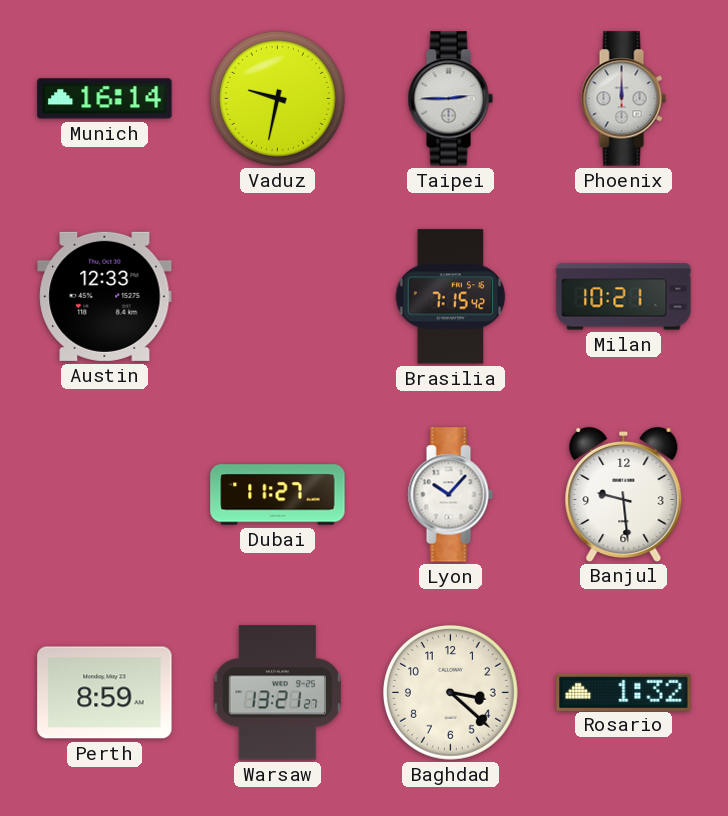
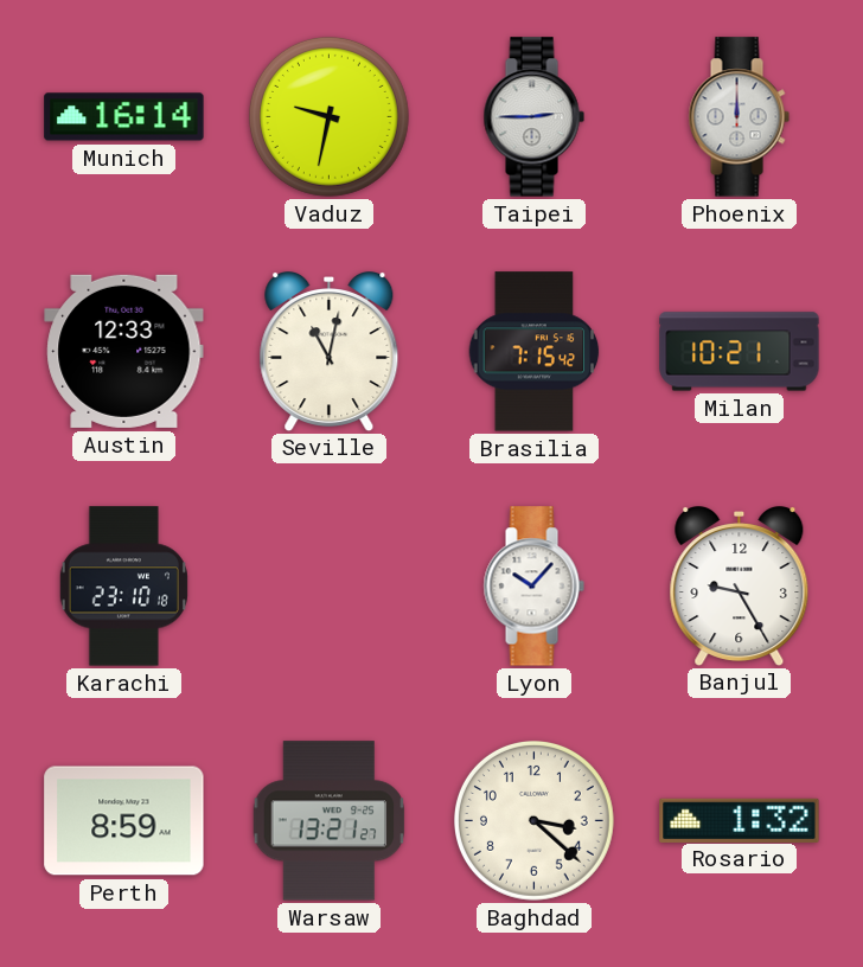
Seville: none -> 11:02 (330, 352)
Karachi: none -> 23:10 (123, 587)
Dubai: 11:27 -> none (278, 495)
Banjul: 9:29 -> 9:25 (740, 587)
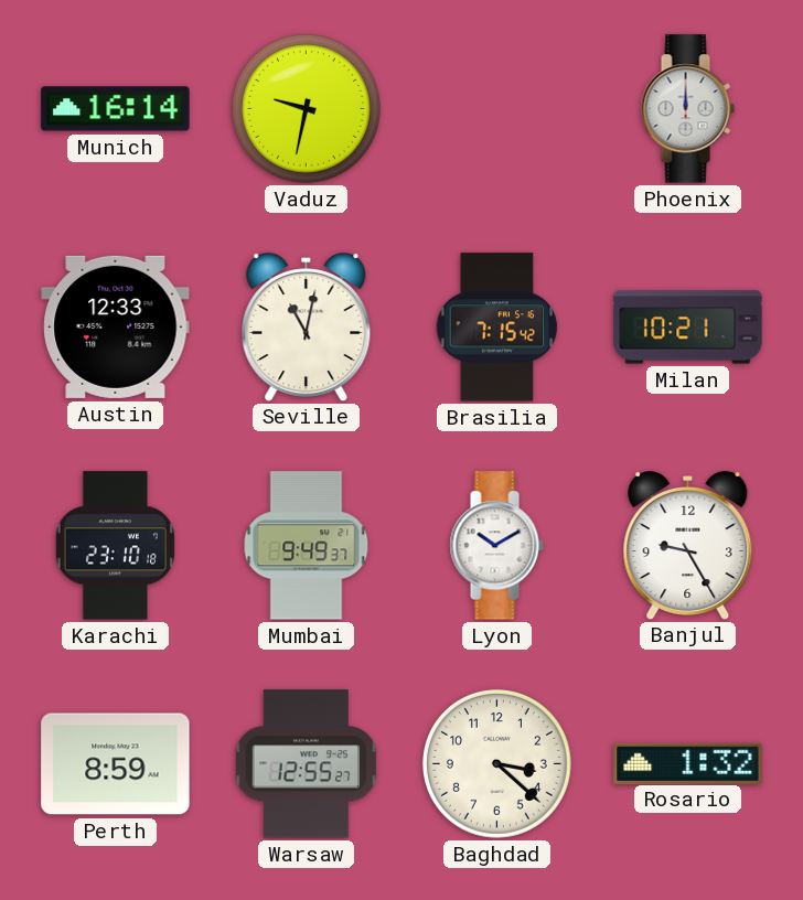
Taipei: 2:45 -> none (533, 117)
Mumbai: none -> 9:49 (307, 546)
Lyon: 10:07 -> 10:10 (496, 546)
Warsaw: 13:21 -> 12:55 (307, 764)
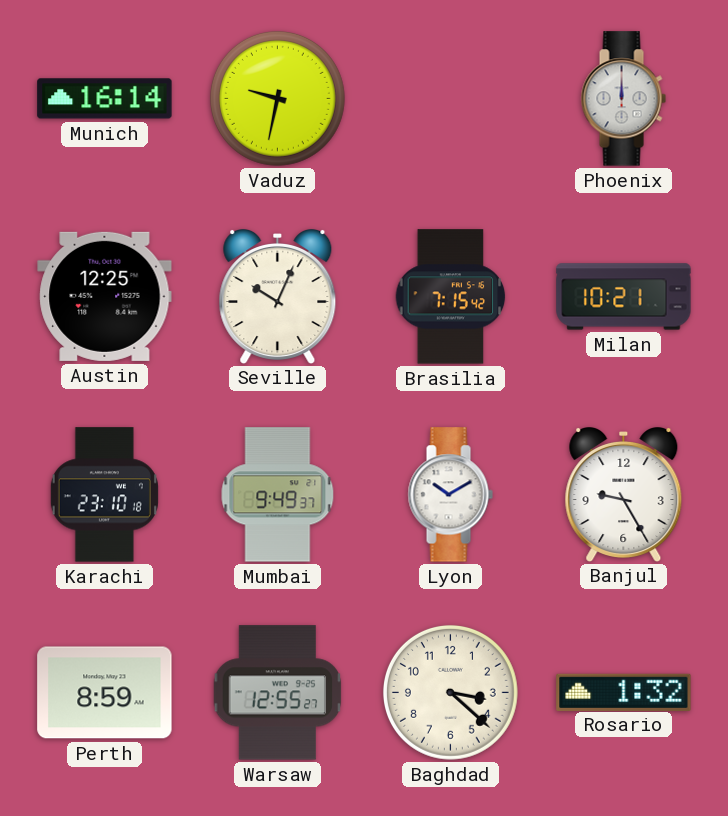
Austin: 12:33 -> 12:25 (105, 296)
Seville: 11:02 -> 10:04 (278, 297)
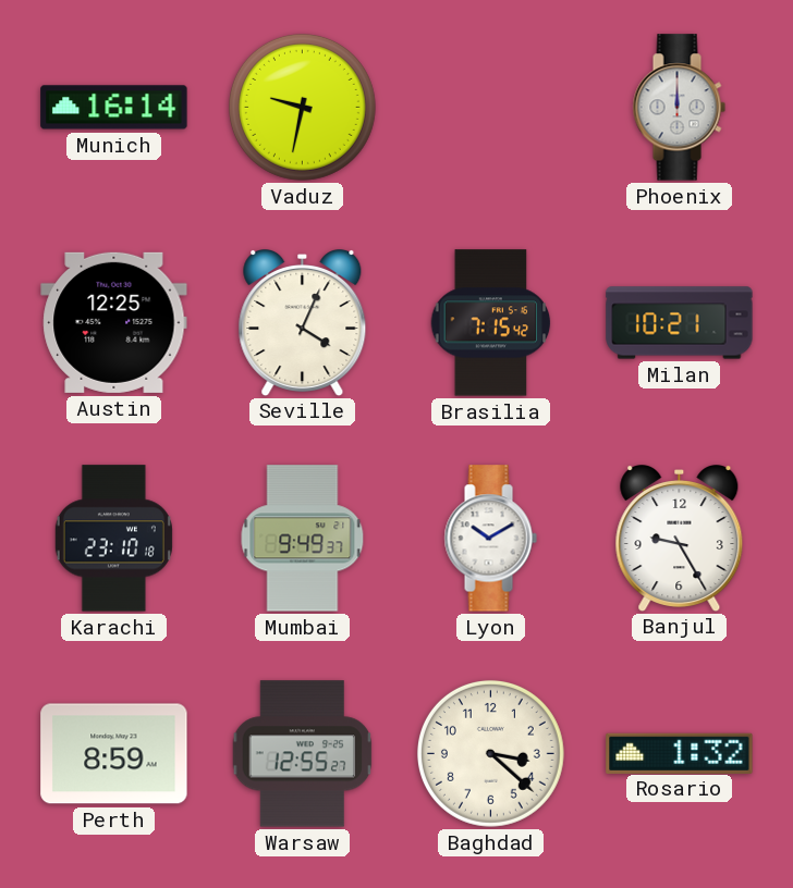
Seville: 10:04 -> 4:04 (303, 323)
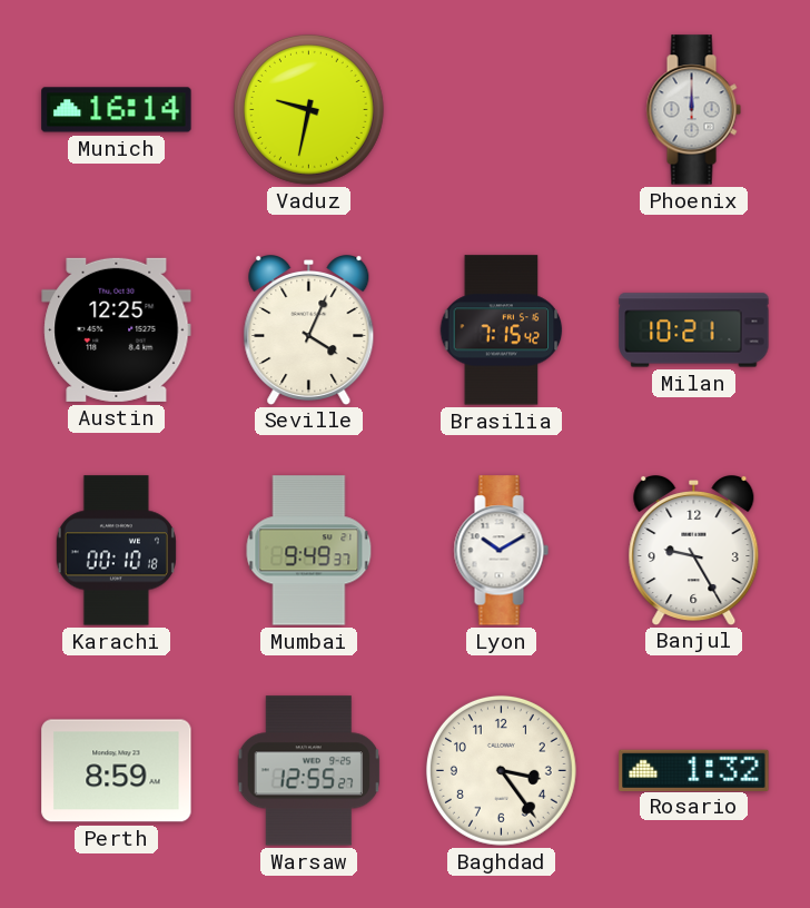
Karachi: 23:10 -> 00:10 (116, 551)
Baghdad: 3:22 -> 3:24 (501, 770)
